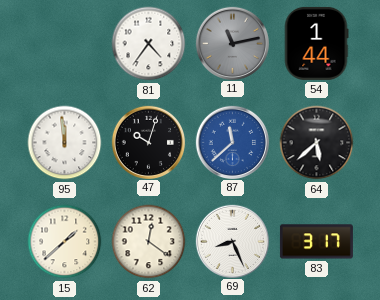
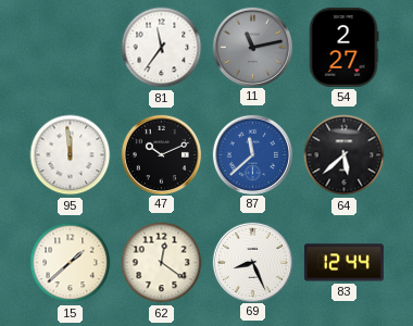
81: 4:36 -> 11:36 (162, 48)
54: 1:44 -> 2:27 (343, 47)
47: 10:03 -> 10:11 (161, 154)
83: 3:17 -> 12:44 (343, 263)
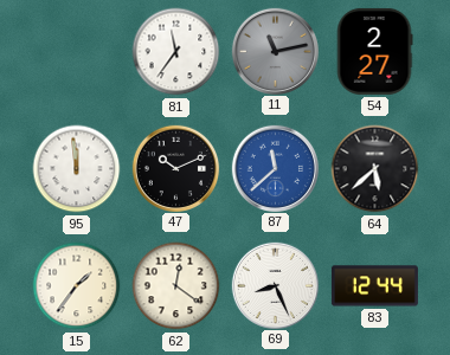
15: 1:38 -> 1:36 (77, 286)
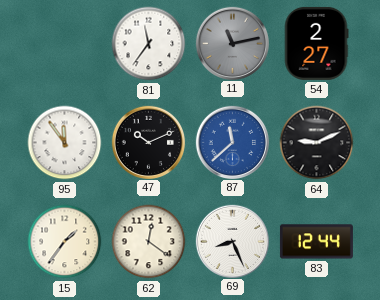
95: 11:59 -> 11:54 (65, 143)
64: 5:38 -> 9:11 (317, 143)
